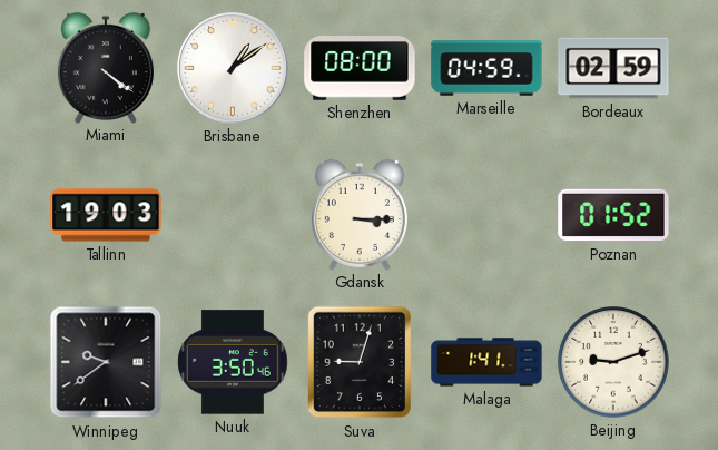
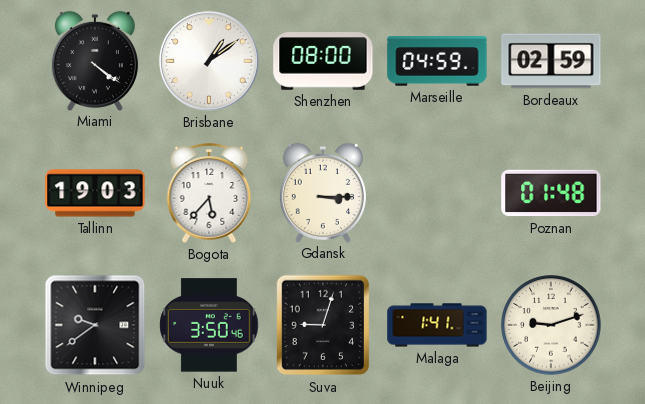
Bogota: none -> 5:37 (209, 193)
Poznan: 01:52 -> 01:48 (551, 193)
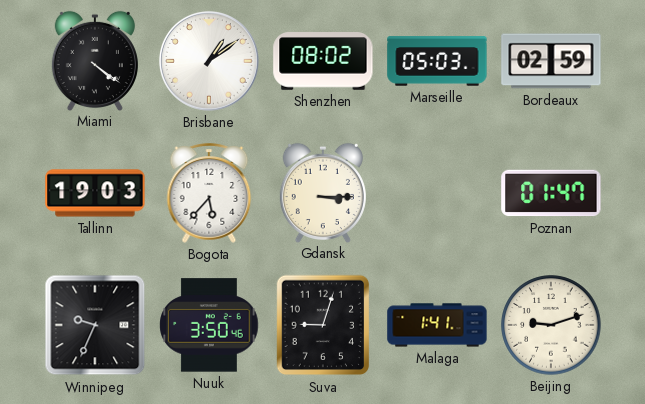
Shenzhen: 08:00 -> 08:02 (323, 62)
Marseille: 04:59 -> 05:03 (437, 61)
Poznan: 01:48 -> 01:47 (551, 193)
Winnipeg: 9:39 -> 9:34 (95, 325)
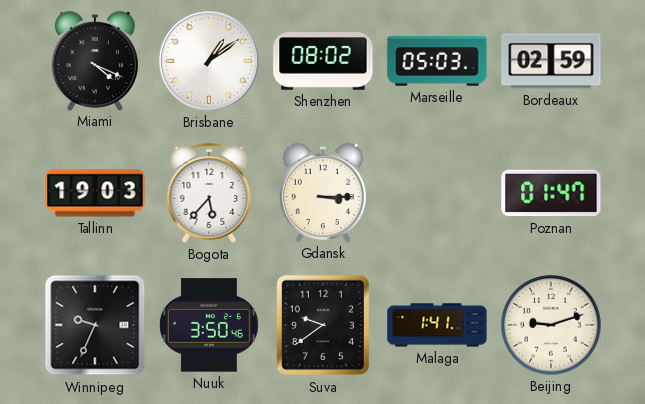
Miami: 4:21 -> 4:19 (95, 60)
Suva: 9:03 -> 9:39 (323, 325)
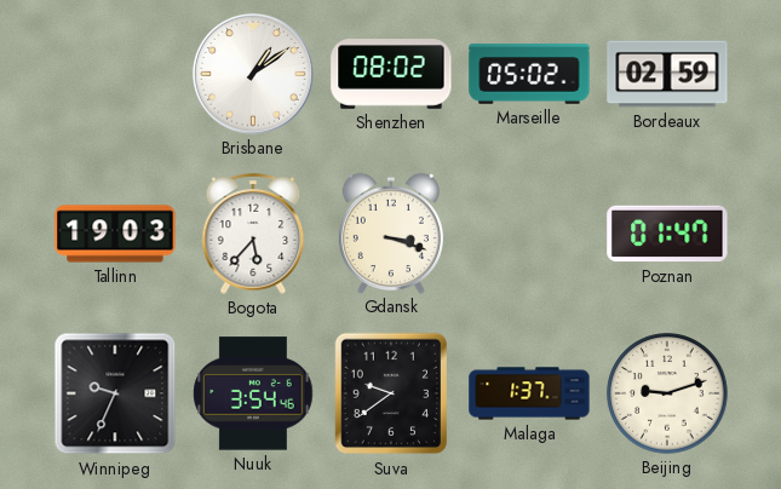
Miami: 4:19 -> none (95, 60)
Marseille: 05:03 -> 05:02 (529, 74)
Gdansk: 3:15 -> 3:18 (391, 232)
Nuuk: 3:50 -> 3:54 (253, 393)
Malaga: 1:41 -> 1:37 (529, 393)
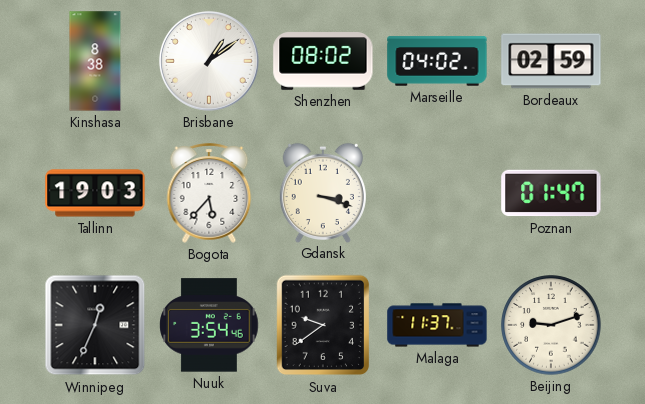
Kinshasa: none -> 8:38 (95, 61)
Marseille: 05:02 -> 04:02 (437, 61)
Winnipeg: 9:34 -> 12:34 (95, 325)
Malaga: 1:37 -> 11:37 (437, 325)
